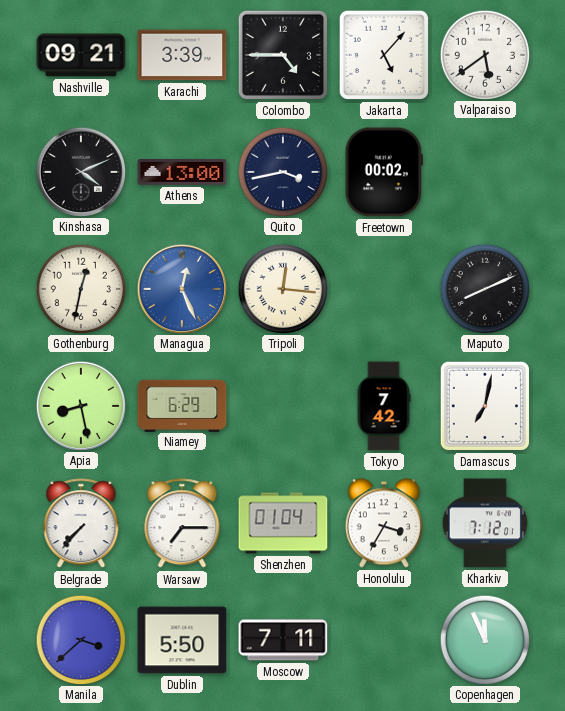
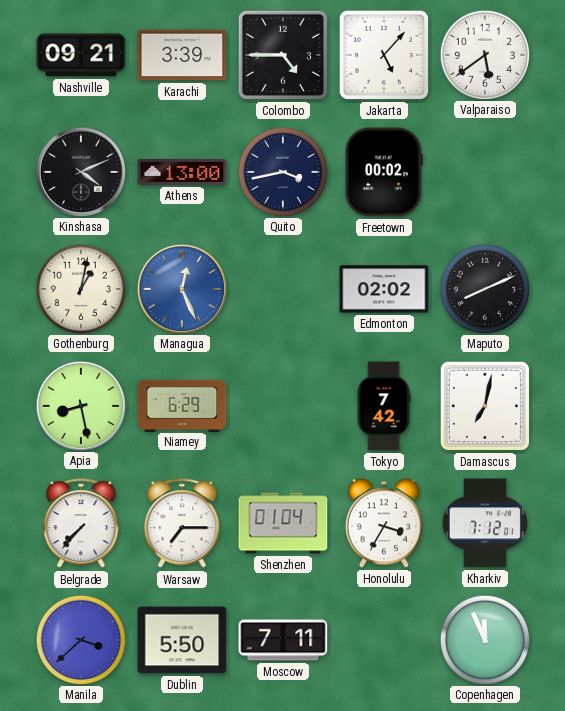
Gothenburg: 12:32 -> 1:02 (80, 288)
Tripoli: 12:16 -> none (282, 288)
Edmonton: none -> 02:02 (384, 289)
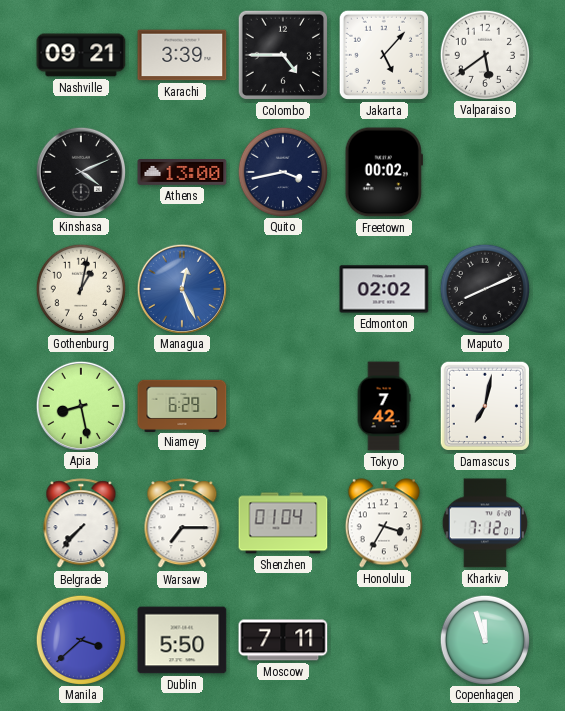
Copenhagen: 11:56 -> 11:57 (484, 639)
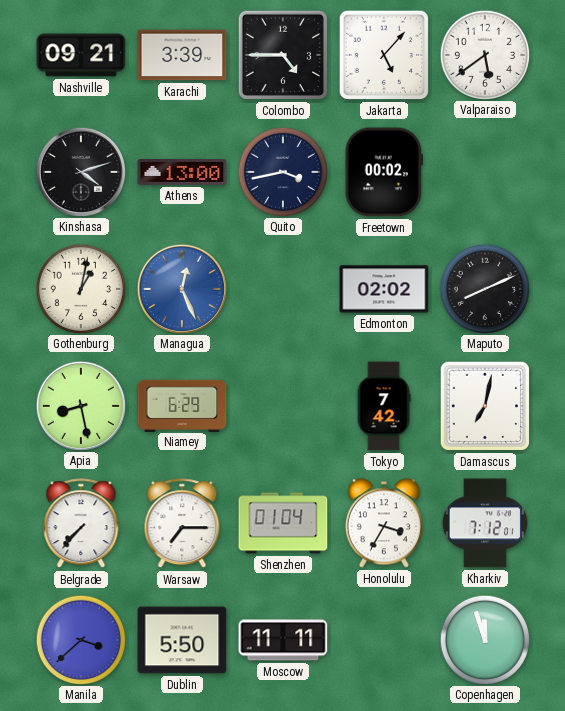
Kinshasa: 4:11 -> 4:12 (80, 171)
Moscow: 7:11 -> 11:11 (283, 640)
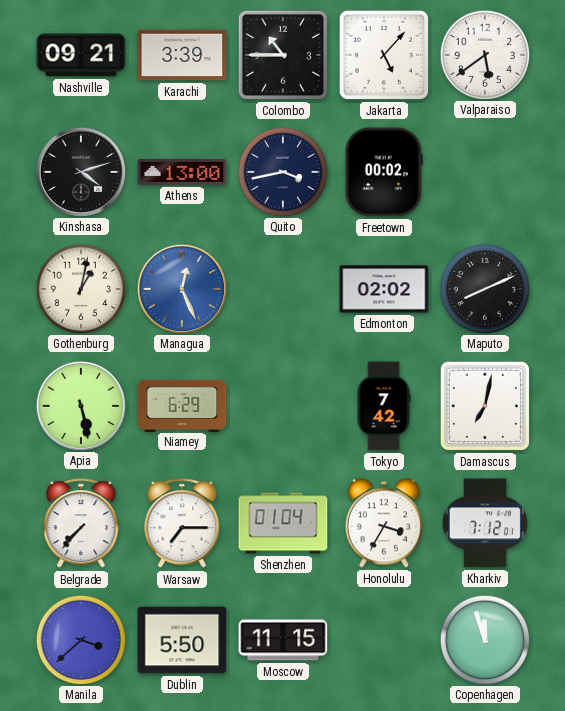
Colombo: 4:45 -> 10:45 (283, 55)
Apia: 8:28 -> 5:28 (80, 405)
Moscow: 11:11 -> 11:15 (283, 640)
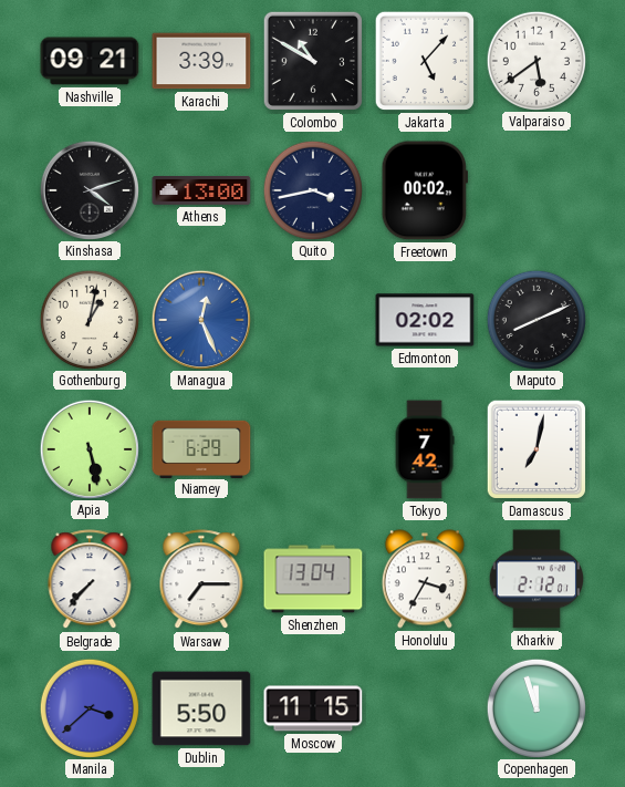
Colombo: 10:45 -> 10:50 (313, 61)
Shenzhen: 01:04 -> 13:04 (313, 579)
Kharkiv: 7:12 -> 2:12 (535, 579)
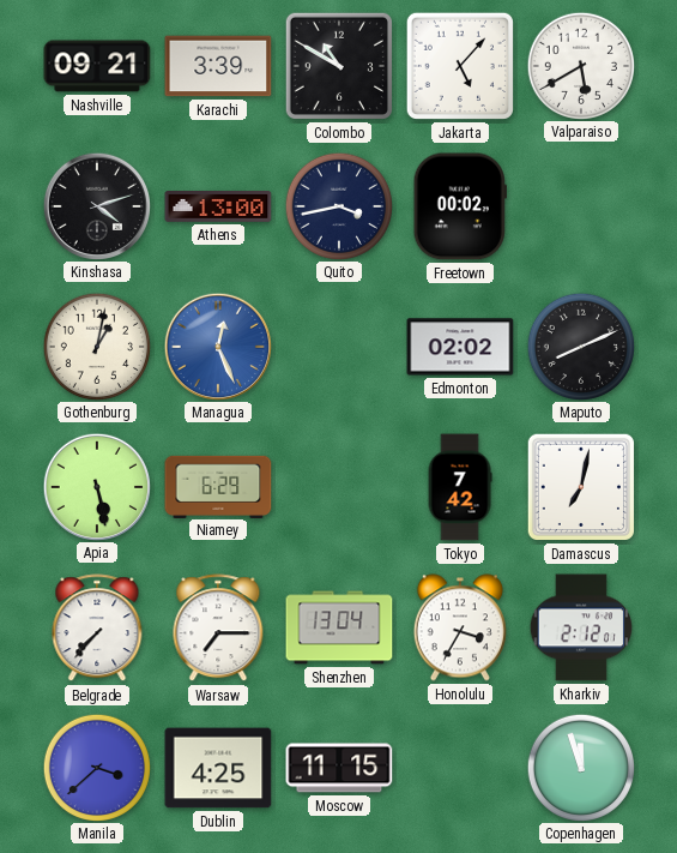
Valparaiso: 5:39 -> 5:40 (580, 65)
Dublin: 5:50 -> 4:25 (218, 768)
